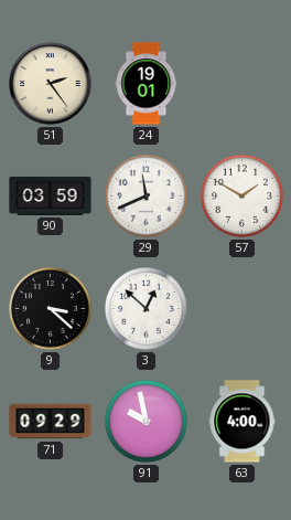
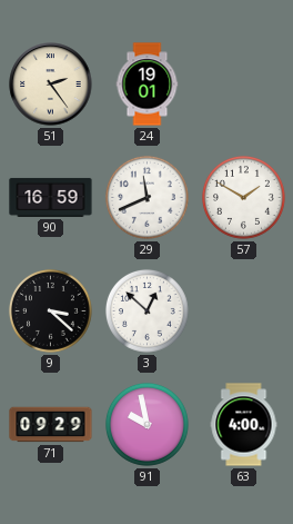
90: 03:59 -> 16:59 (51, 197)
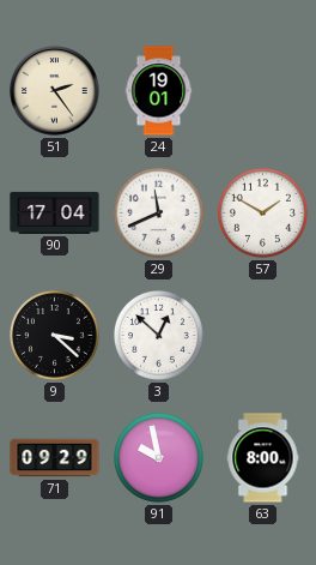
90: 16:59 -> 17:04 (55, 212)
63: 4:00 -> 8:00 (263, 458)
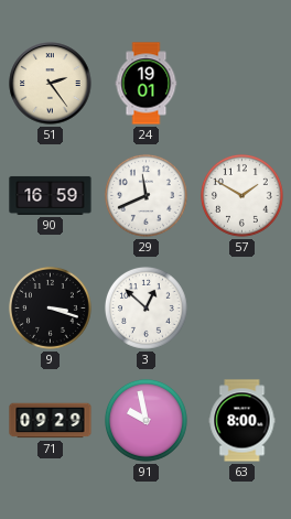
90: 17:04 -> 16:59 (51, 195)
9: 3:22 -> 3:18 (50, 307)
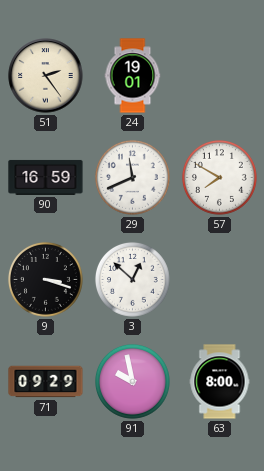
57: 1:50 -> 7:50 (219, 177)
